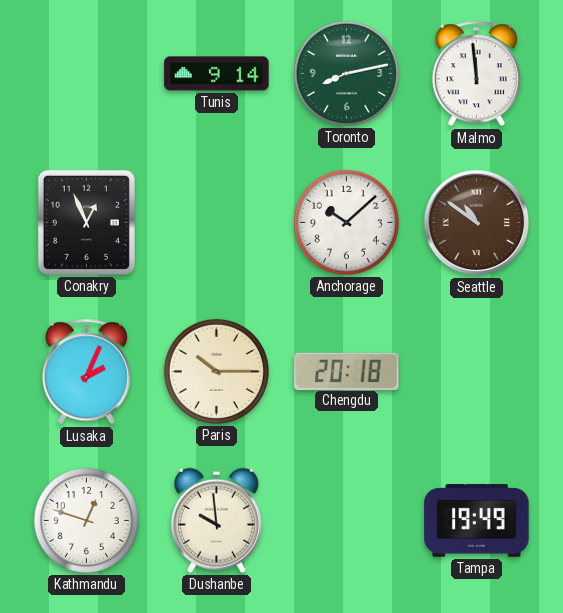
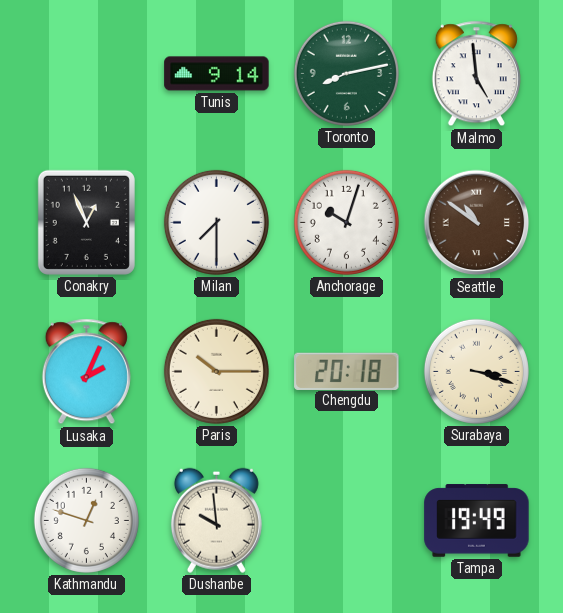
Malmo: 11:59 -> 4:59 (476, 74)
Milan: none -> 7:30 (216, 222)
Anchorage: 10:08 -> 10:03 (346, 222)
Surabaya: none -> 3:18 (476, 371)
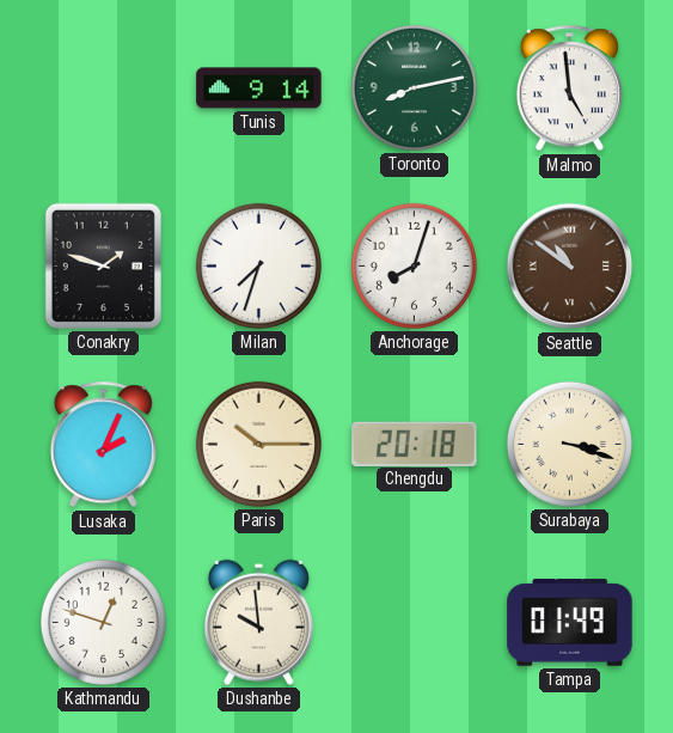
Conakry: 12:56 -> 1:48 (103, 265)
Milan: 7:30 -> 7:33 (258, 265)
Anchorage: 10:03 -> 8:03 (414, 265)
Tampa: 19:49 -> 01:49 (570, 623)
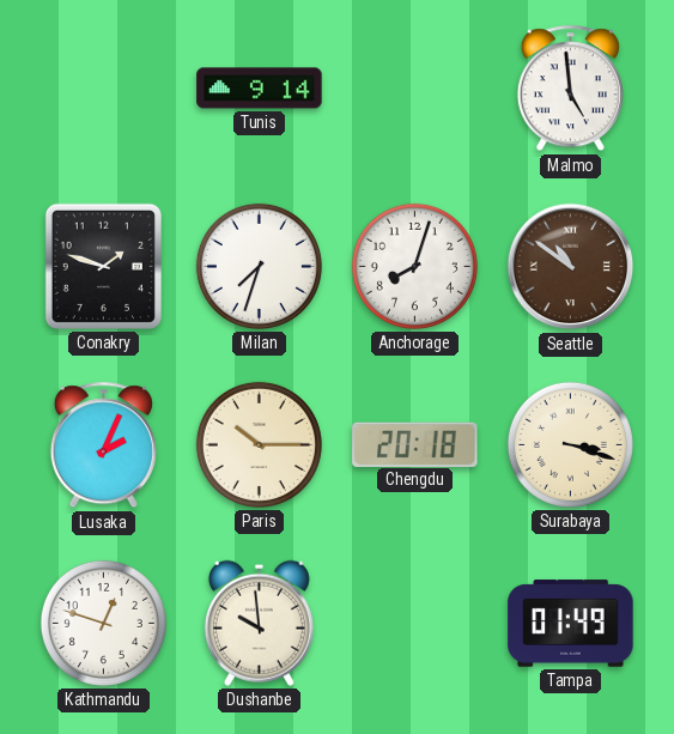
Toronto: 8:13 -> none (414, 87)
